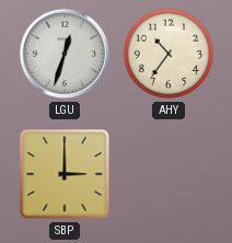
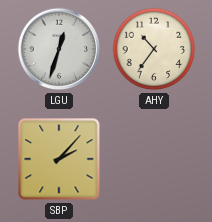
SBP: 3:00 -> 2:07 (59, 159)
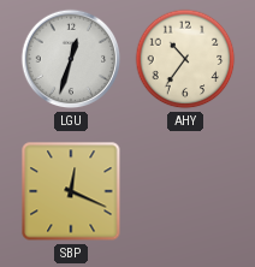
SBP: 2:07 -> 12:19 (71, 191)
